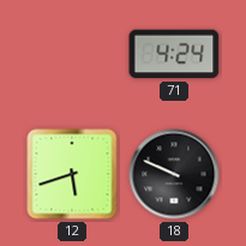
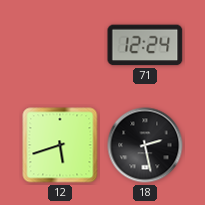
71: 4:24 -> 12:24 (145, 45)
18: 9:49 -> 2:28 (145, 145)
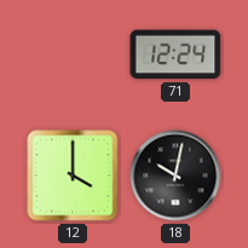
12: 5:42 -> 4:00 (73, 175)
18: 2:28 -> 10:02 (175, 175)
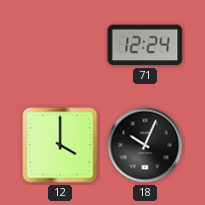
18: 10:02 -> 10:04 (145, 145)
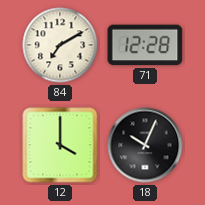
84: none -> 7:10 (60, 45)
71: 12:24 -> 12:28 (145, 45)
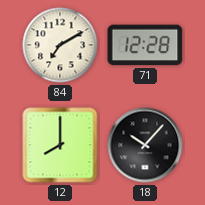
12: 4:00 -> 8:00 (60, 145)
18: 10:04 -> 10:07 (145, 145)
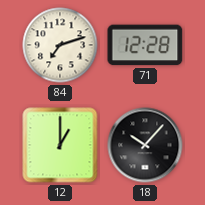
84: 7:10 -> 7:12 (60, 45)
12: 8:00 -> 1:00 (60, 145)
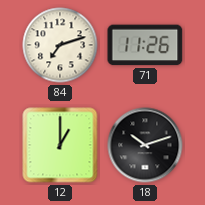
71: 12:28 -> 11:26 (145, 45)
18: 10:07 -> 10:12 (145, 145)
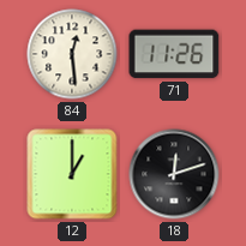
84: 7:12 -> 12:29 (72, 54)
18: 10:12 -> 12:12 (174, 174)
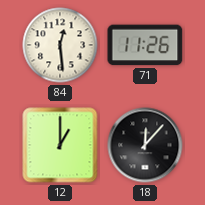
18: 12:12 -> 12:07 (145, 145)
